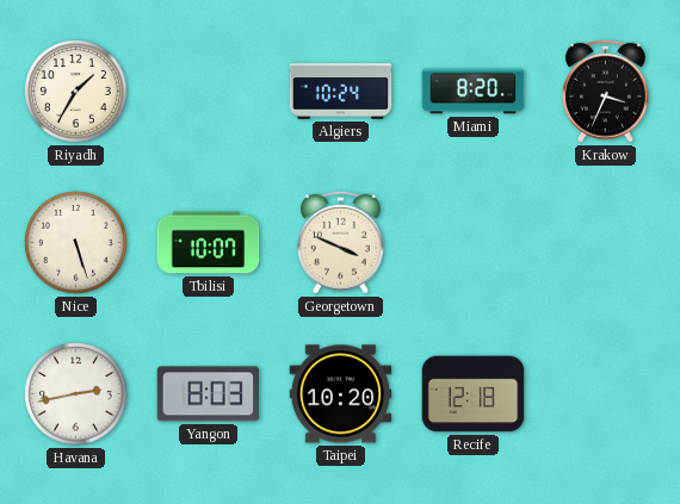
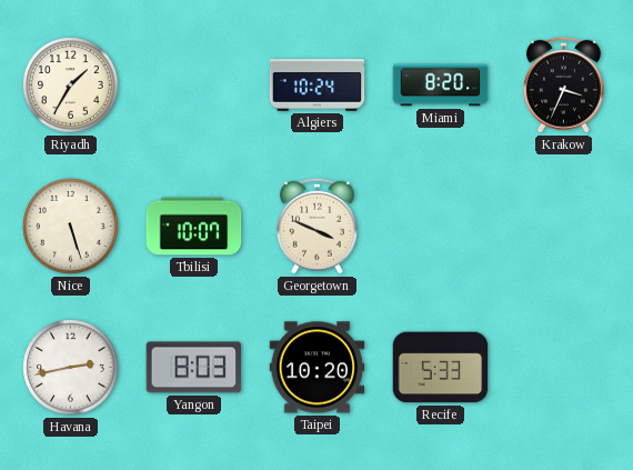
Recife: 12:18 -> 5:33 (441, 368)
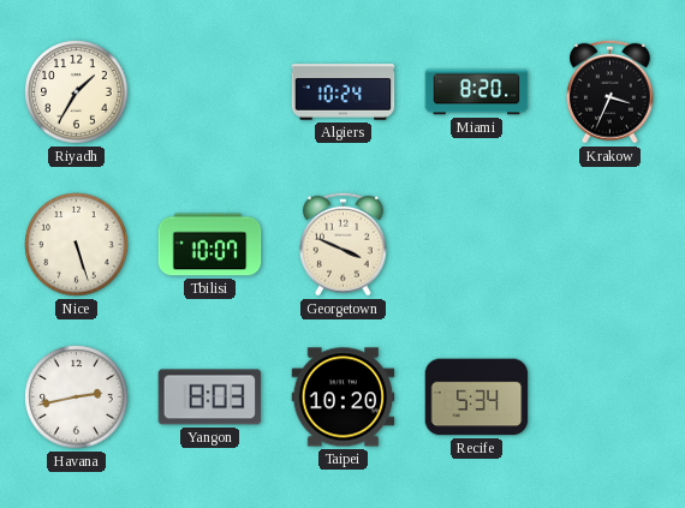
Recife: 5:33 -> 5:34 (477, 398)
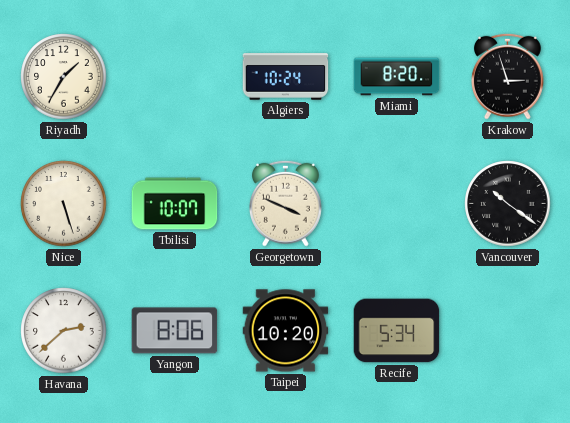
Krakow: 3:34 -> 2:57 (507, 76)
Vancouver: none -> 10:21 (508, 204)
Havana: 2:43 -> 2:38 (64, 331)
Yangon: 8:03 -> 8:06 (175, 331)
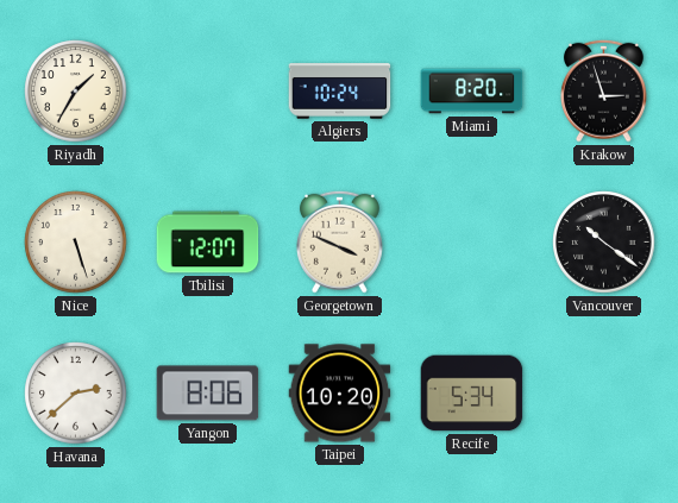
Tbilisi: 10:07 -> 12:07 (208, 243)
